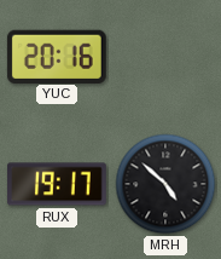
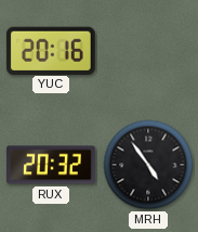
RUX: 19:17 -> 20:32 (52, 165)
MRH: 4:52 -> 4:54 (148, 165)
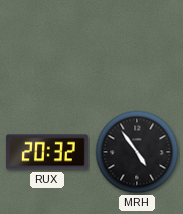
YUC: 20:16 -> none (51, 50)
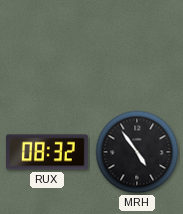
RUX: 20:32 -> 08:32 (48, 152)
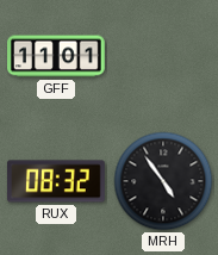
GFF: none -> 11:01 (57, 56)
